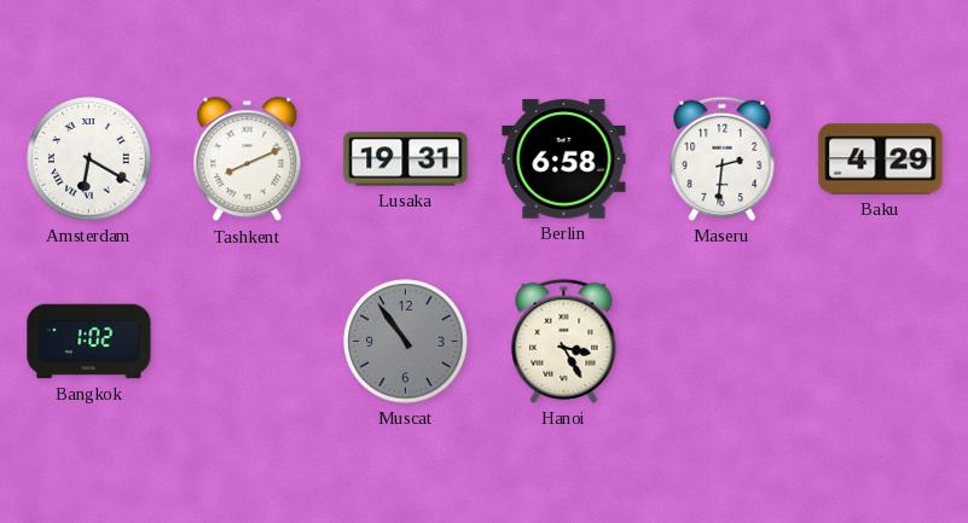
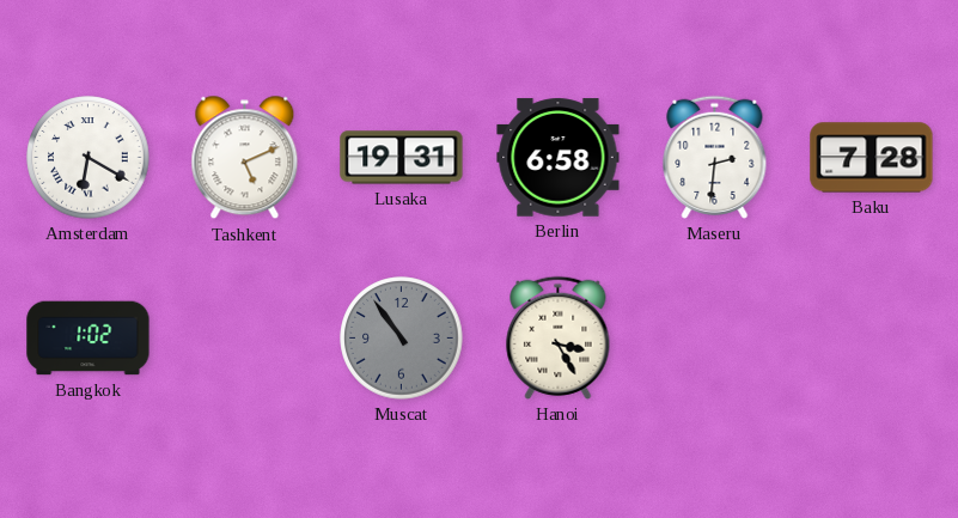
Tashkent: 8:11 -> 5:11 (245, 158)
Baku: 4:29 -> 7:28 (872, 158)
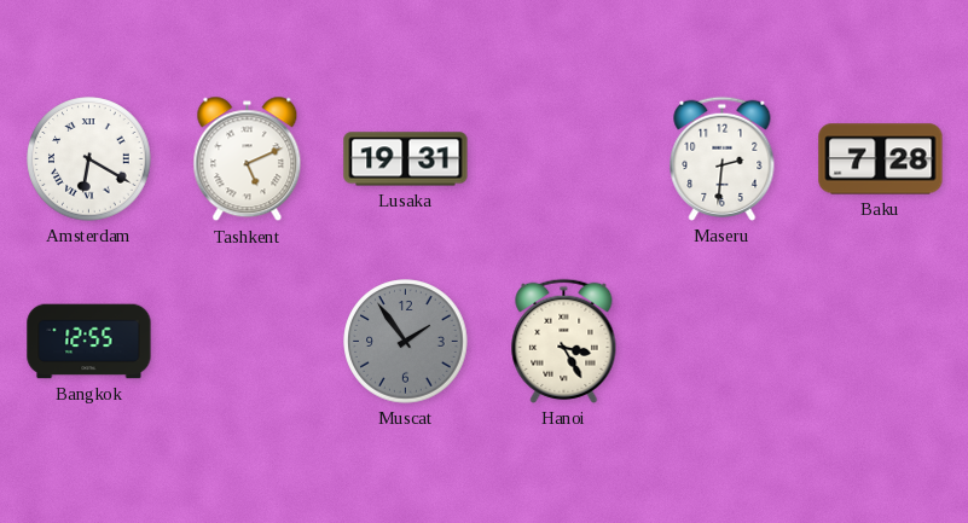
Berlin: 6:58 -> none (559, 158)
Bangkok: 1:02 -> 12:55 (89, 342)
Muscat: 10:54 -> 1:54 (406, 342)
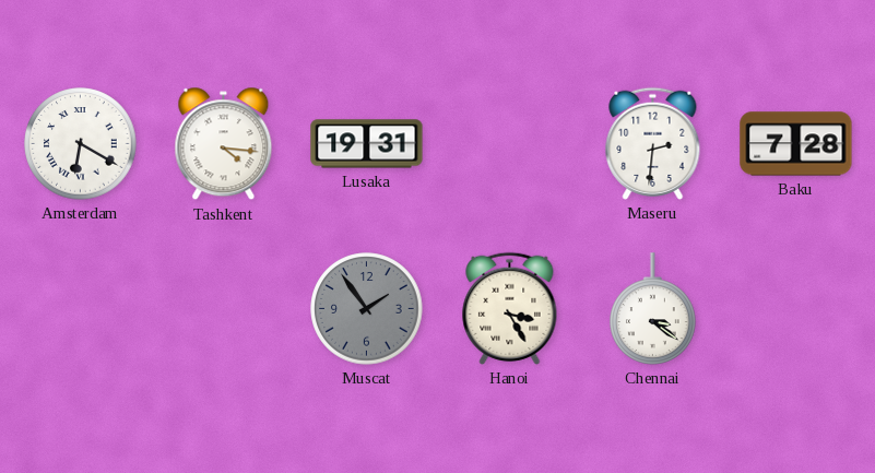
Tashkent: 5:11 -> 4:16 (224, 144)
Bangkok: 12:55 -> none (89, 342)
Chennai: none -> 3:21 (653, 309)
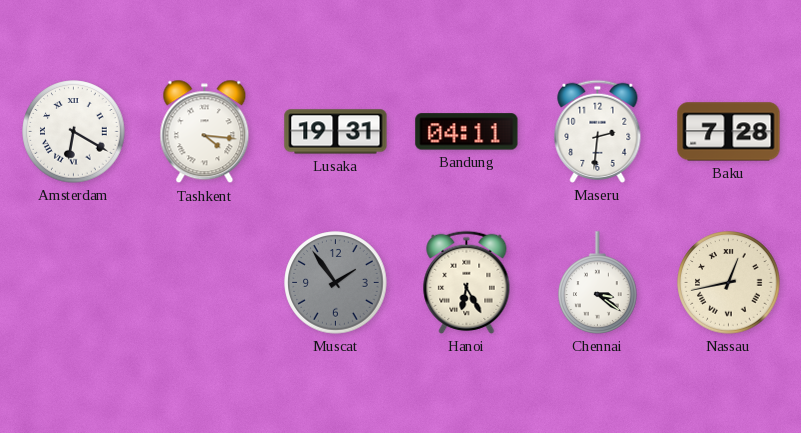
Bandung: none -> 04:11 (467, 132)
Hanoi: 3:25 -> 6:25 (467, 282)
Nassau: none -> 12:43 (729, 283)
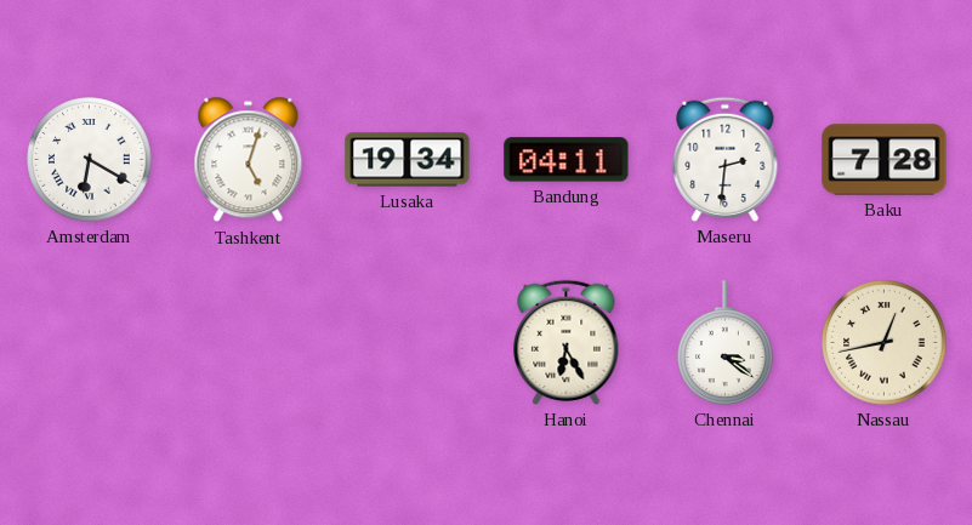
Tashkent: 4:16 -> 5:03 (249, 160)
Lusaka: 19:31 -> 19:34 (408, 160)
Muscat: 1:54 -> none (336, 283)
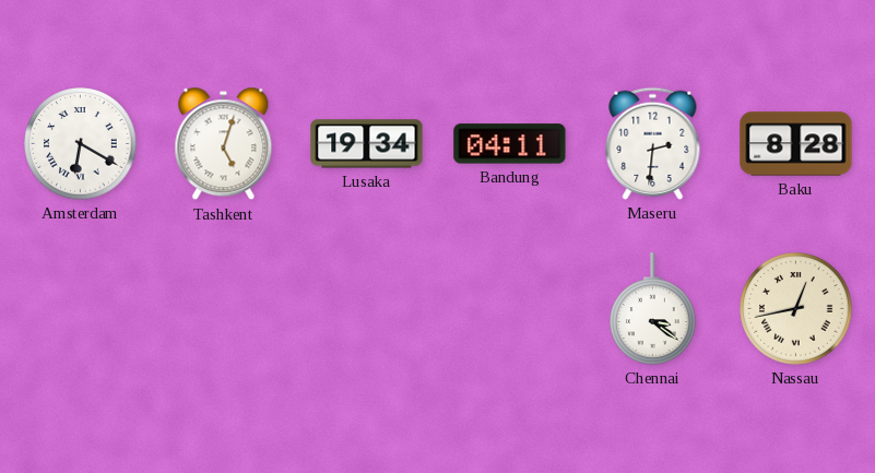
Baku: 7:28 -> 8:28 (796, 144)
Hanoi: 6:25 -> none (567, 342)
